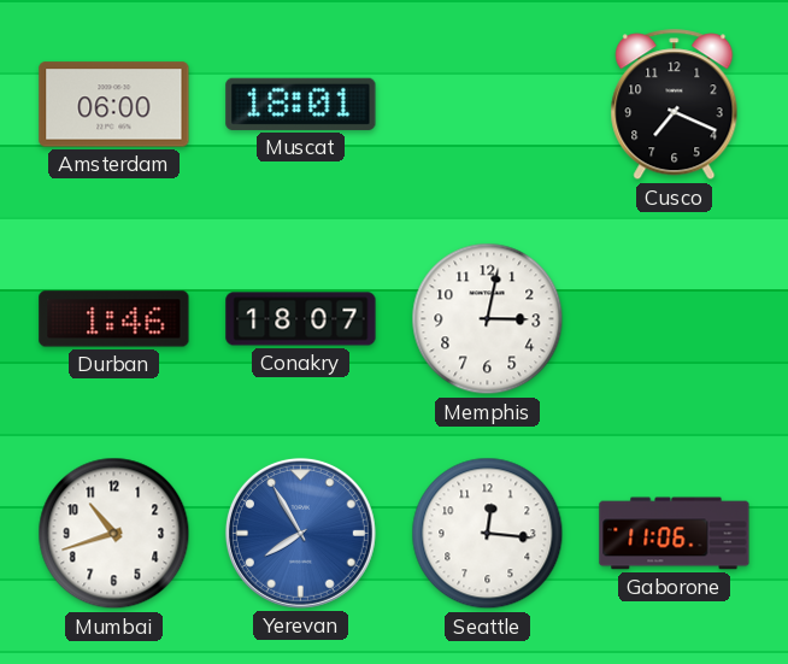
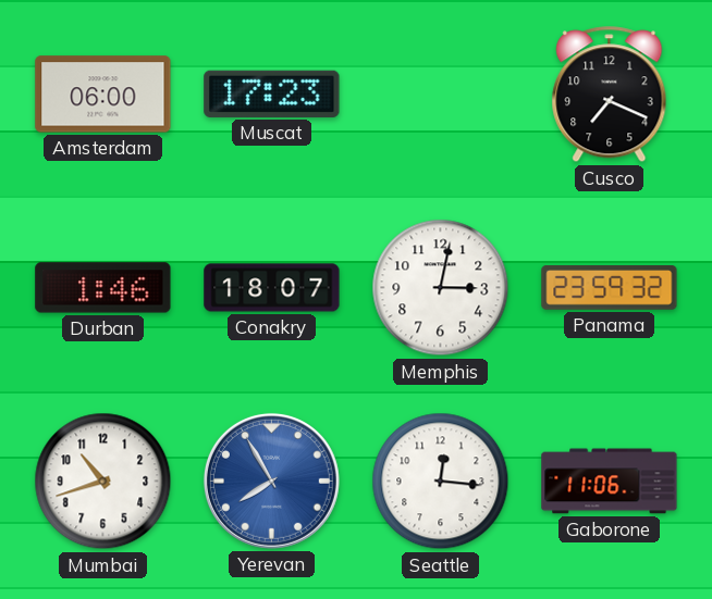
Muscat: 18:01 -> 17:23 (272, 93)
Panama: none -> 23:59 (610, 288)
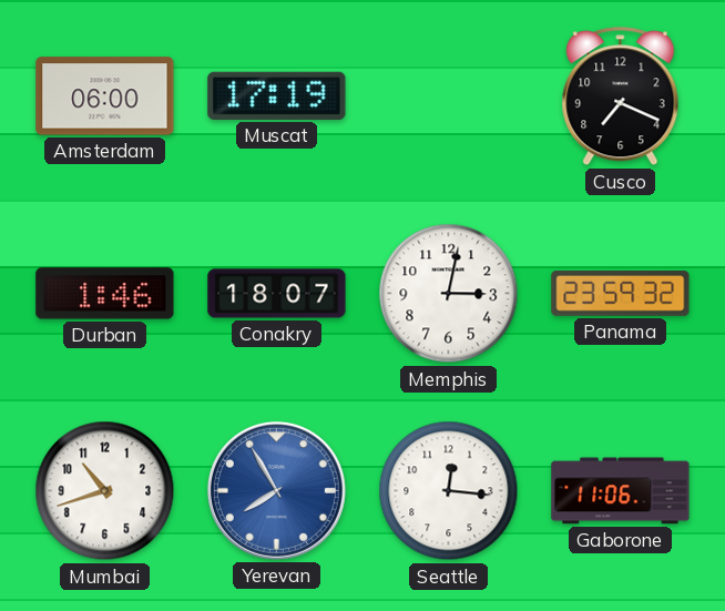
Muscat: 17:23 -> 17:19 (277, 95)
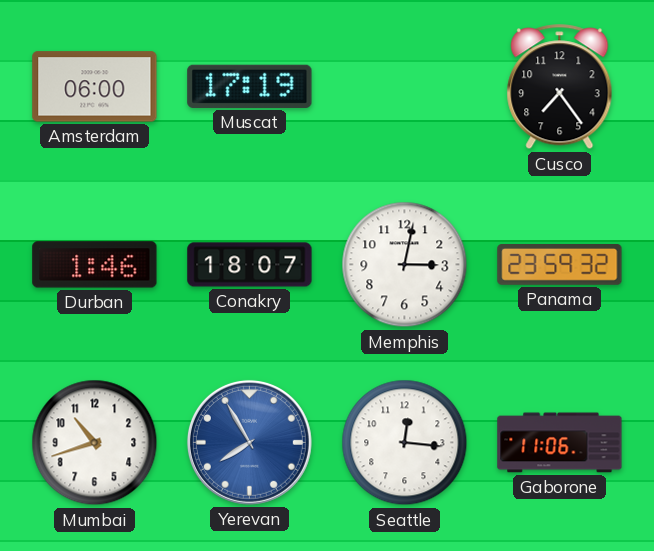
Cusco: 7:19 -> 7:24 (560, 87)
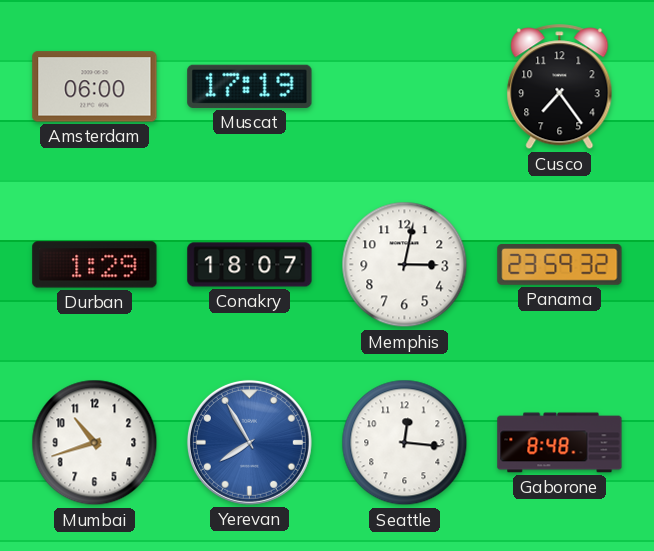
Durban: 1:46 -> 1:29 (95, 265)
Gaborone: 11:06 -> 8:48 (560, 443)
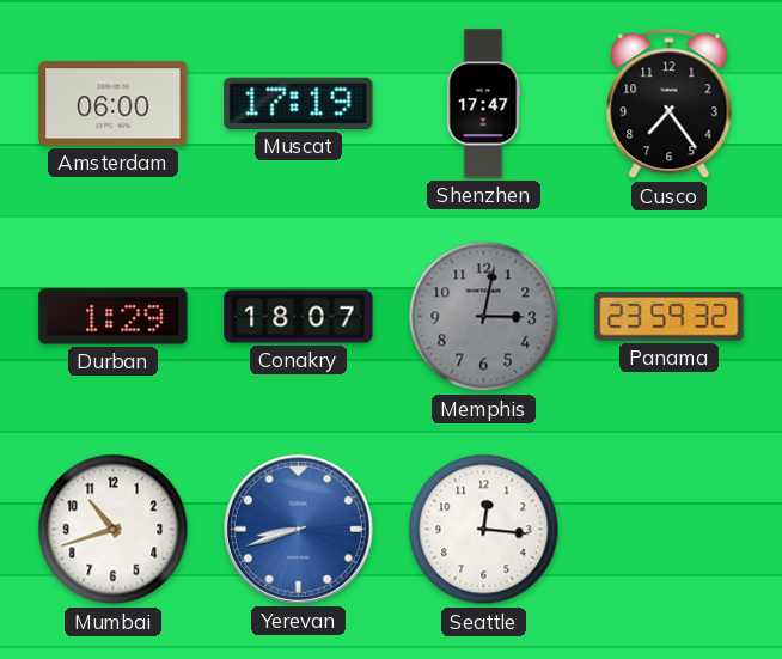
Shenzhen: none -> 17:47 (483, 104)
Memphis dial: white -> grey (484, 317)
Yerevan: 7:55 -> 8:42 (298, 529)
Gaborone: 8:48 -> none (560, 443)
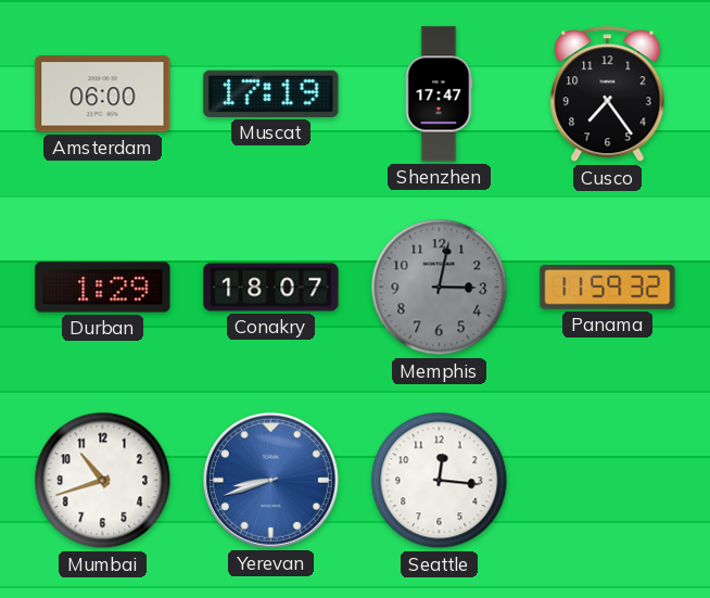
Panama: 23:59 -> 11:59 (608, 288)
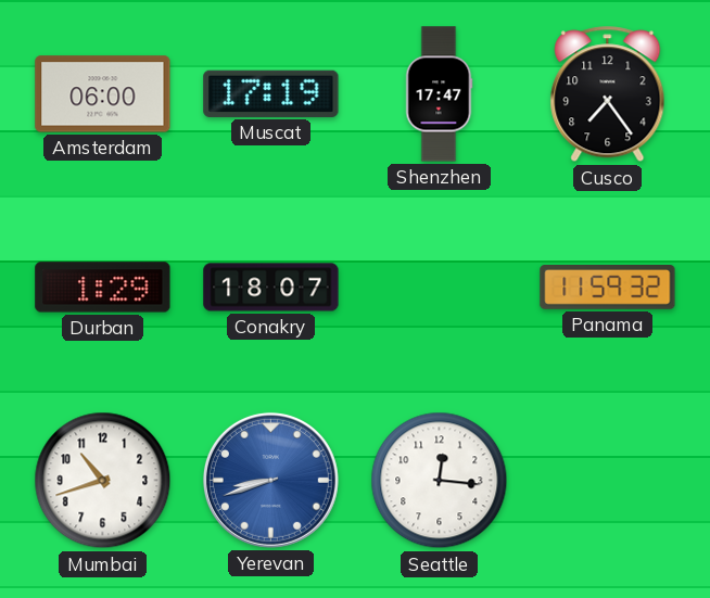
Memphis: 3:02 -> none (440, 288)
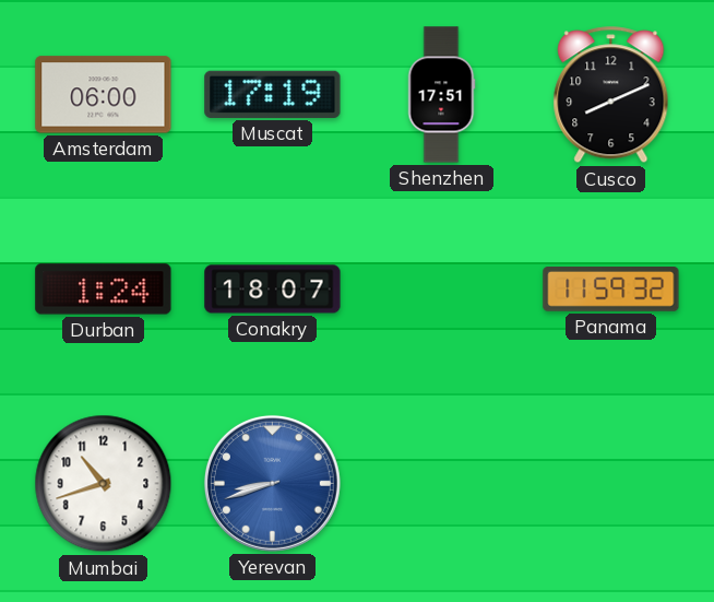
Shenzhen: 17:47 -> 17:51 (441, 95)
Cusco: 7:24 -> 8:11 (611, 95)
Durban: 1:29 -> 1:24 (104, 290)
Seattle: 12:16 -> none (440, 481)
